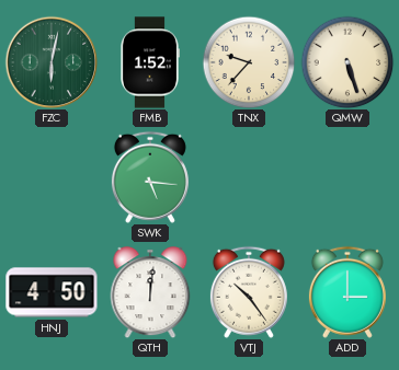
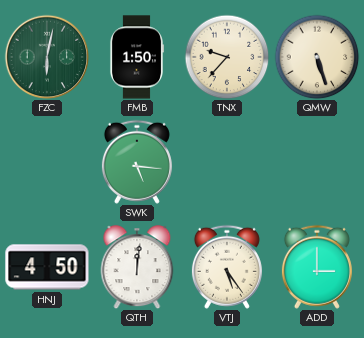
FMB: 1:52 -> 1:50 (136, 57)
VTJ: 10:24 -> 5:24 (227, 267)
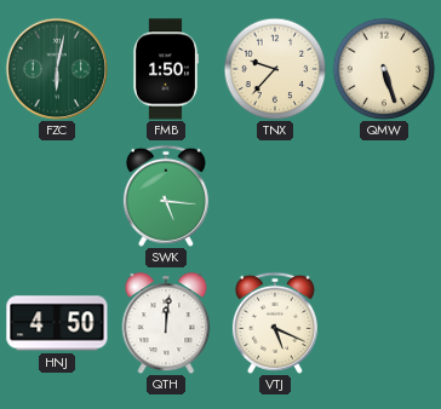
VTJ: 5:24 -> 5:19 (275, 323)
ADD: 3:00 -> none (317, 267)
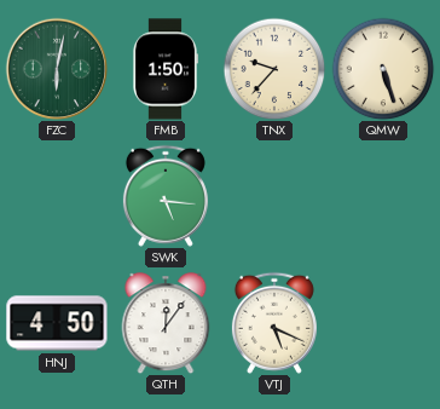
QTH: 12:01 -> 12:06 (166, 323)
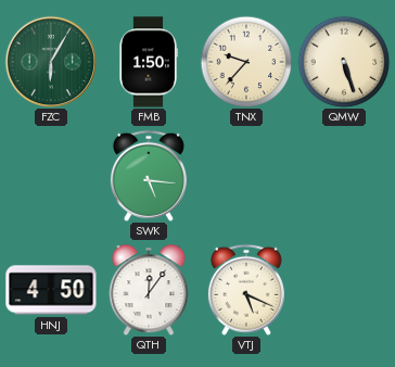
FZC: 6:02 -> 6:05 (51, 62)
